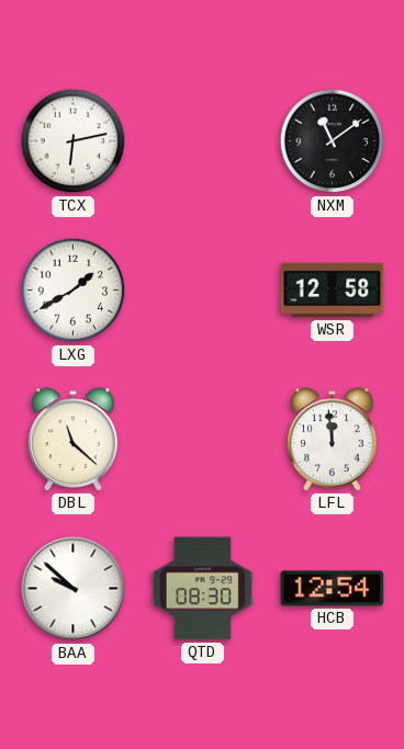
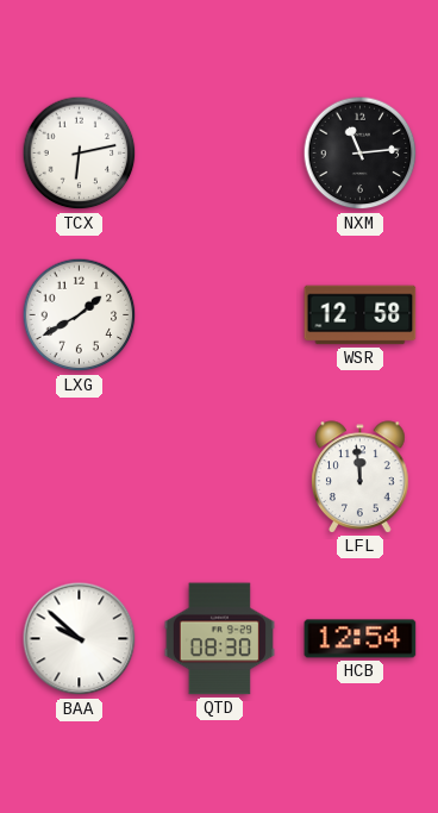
NXM: 11:09 -> 11:14 (361, 154)
DBL: 11:22 -> none (74, 440)
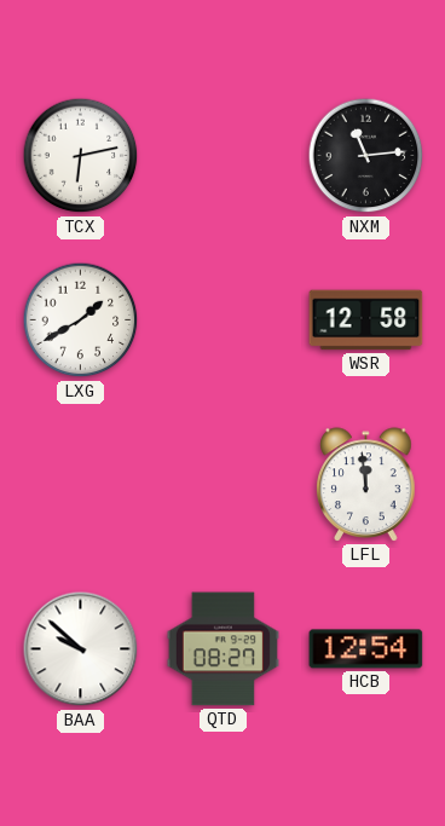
QTD: 08:30 -> 08:27 (223, 649)
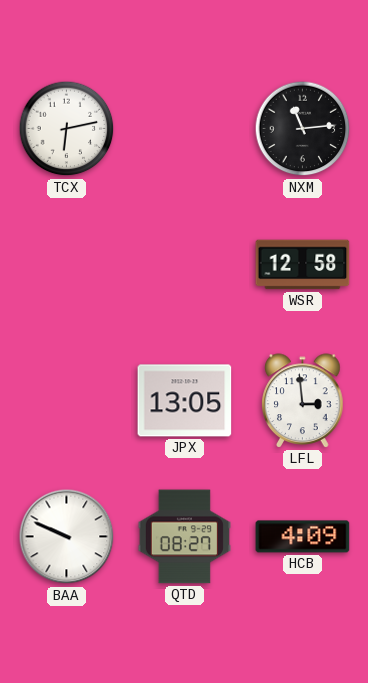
LXG: 1:40 -> none (81, 320)
JPX: none -> 13:05 (185, 401)
LFL: 11:59 -> 2:59 (303, 401)
BAA: 9:52 -> 9:49 (67, 537)
HCB: 12:54 -> 4:09 (303, 537)
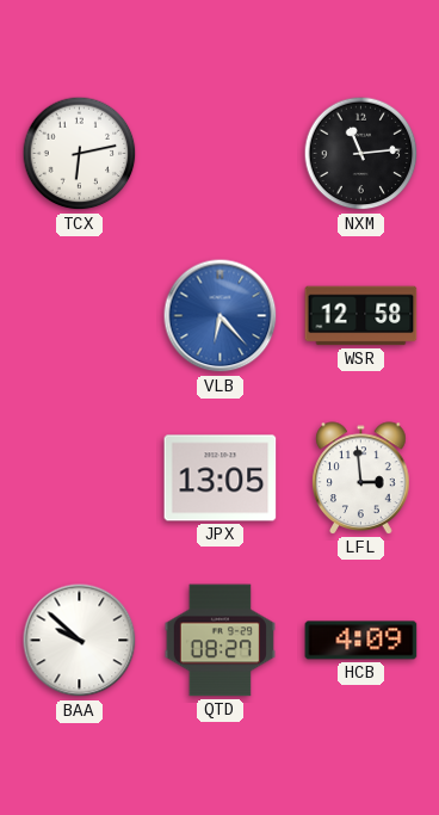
VLB: none -> 6:23 (221, 316)
BAA: 9:49 -> 9:52 (80, 641)
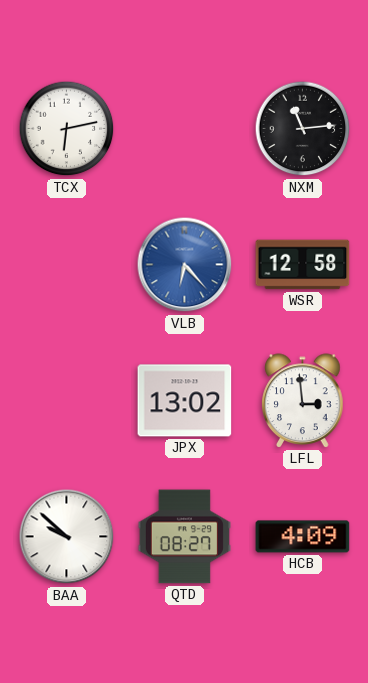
JPX: 13:05 -> 13:02 (185, 401)
